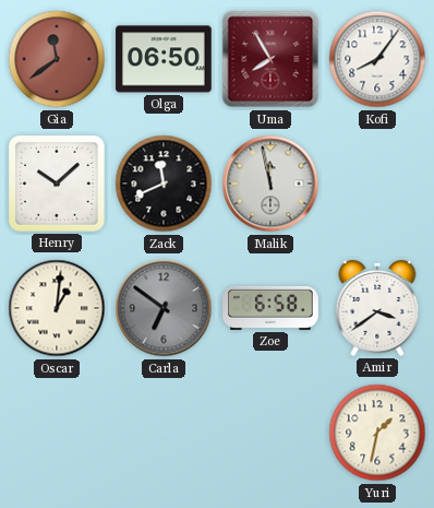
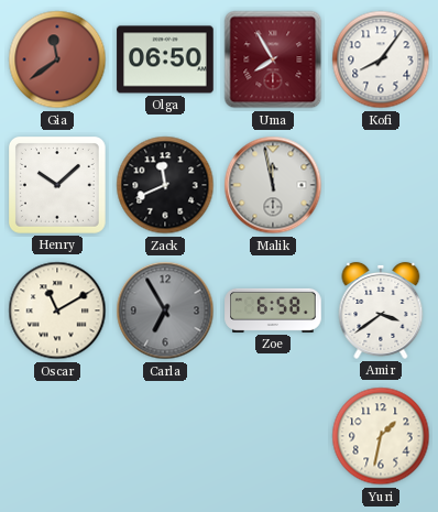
Oscar: 1:01 -> 11:10 (57, 311)
Carla: 6:51 -> 6:55 (165, 311)
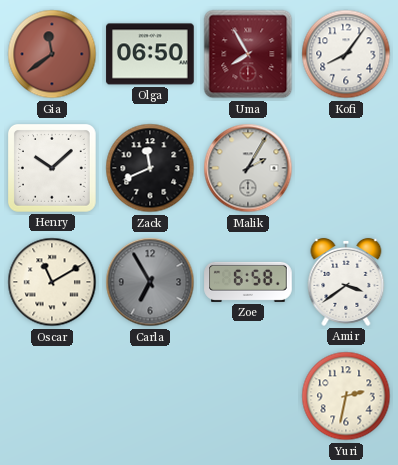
Malik: 11:58 -> 2:05 (248, 168)
Yuri: 1:32 -> 2:32 (346, 396)
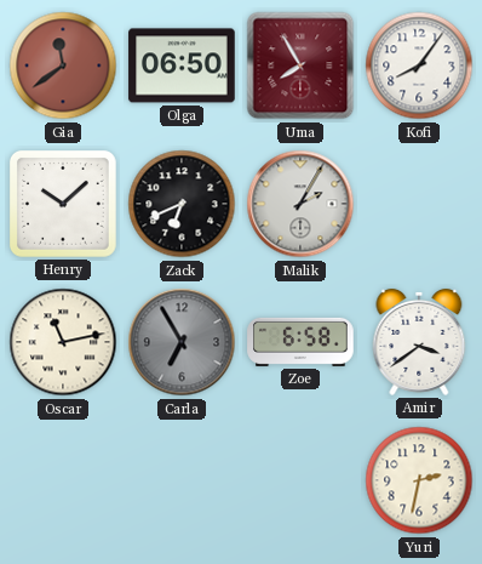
Zack: 11:41 -> 6:41 (182, 204)
Oscar: 11:10 -> 11:13 (63, 342)
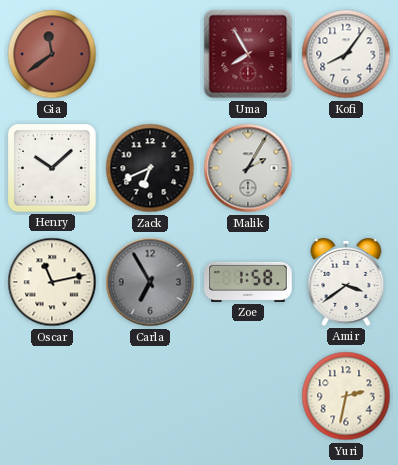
Olga: 06:50 -> none (182, 65)
Zoe: 6:58 -> 1:58 (248, 282)
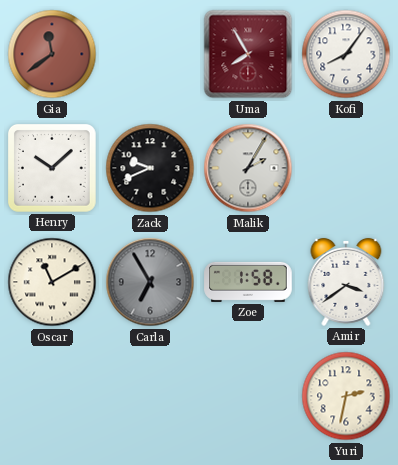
Zack: 6:41 -> 9:41 (150, 168)
Oscar: 11:13 -> 11:10 (52, 282)
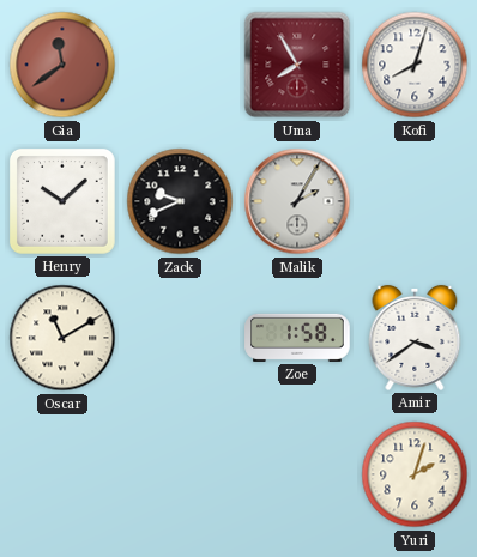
Kofi: 8:06 -> 8:03 (415, 65)
Carla: 6:55 -> none (150, 282)
Yuri: 2:32 -> 2:03 (415, 474)
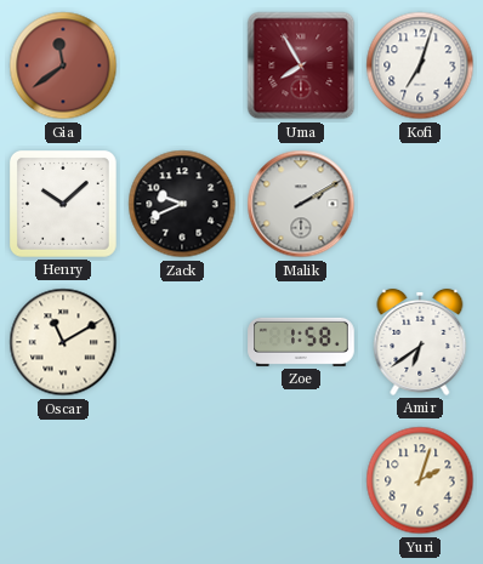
Kofi: 8:03 -> 7:03 (420, 65)
Malik: 2:05 -> 2:10 (301, 204)
Amir: 3:39 -> 6:39 (420, 342)
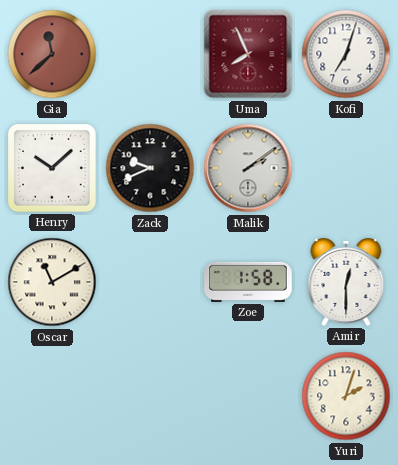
Gia: 11:39 -> 11:38 (52, 54)
Uma: 7:55 -> 7:56 (248, 54)
Malik: 2:10 -> 2:09 (248, 168)
Amir: 6:39 -> 12:30 (346, 282)
